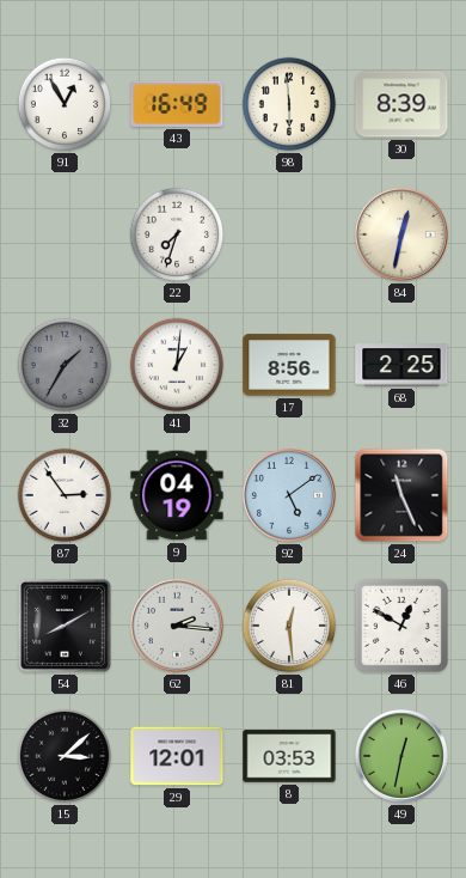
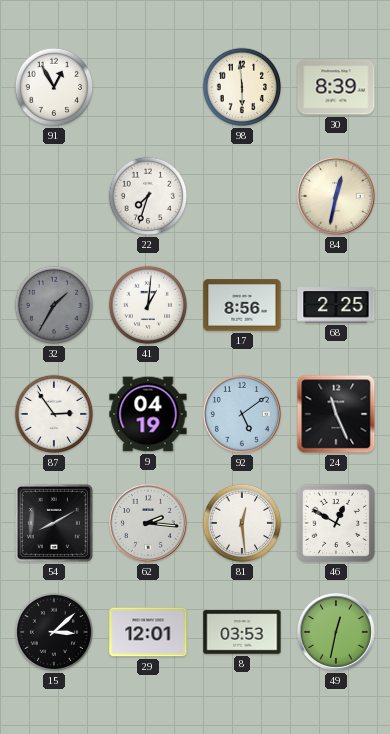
43: 16:49 -> none (177, 104)
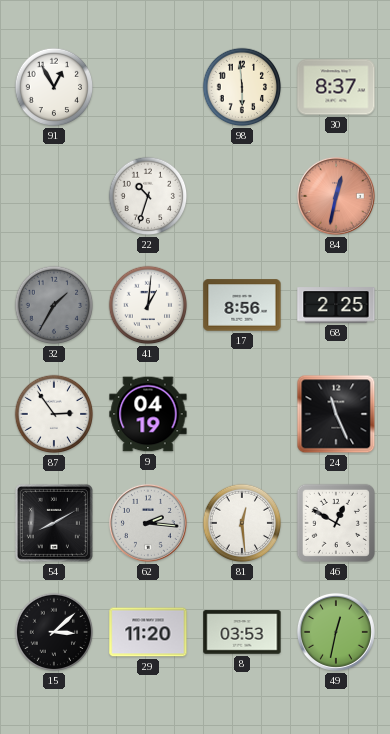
30: 8:39 -> 8:37 (336, 87)
22: 7:33 -> 10:33 (148, 196)
84 dial: cream -> salmon (336, 196)
92: 5:09 -> none (242, 414)
29: 12:01 -> 11:20 (148, 632)
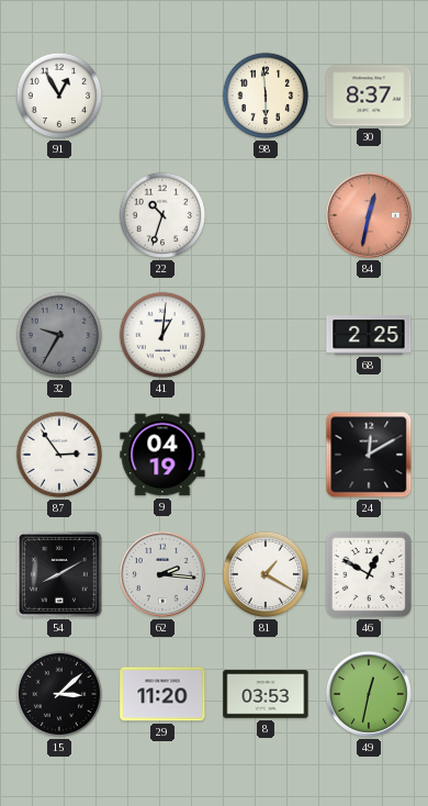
32: 1:35 -> 9:35 (59, 335)
17: 8:56 -> none (242, 305)
24: 11:26 -> 12:10 (369, 455)
81: 12:29 -> 1:20 (266, 574)
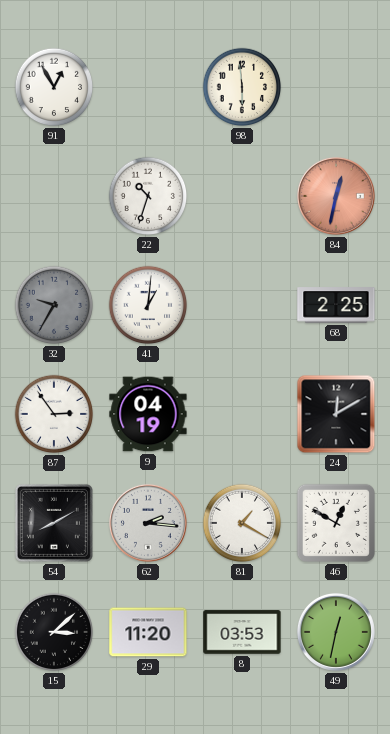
30: 8:37 -> none (369, 96)
